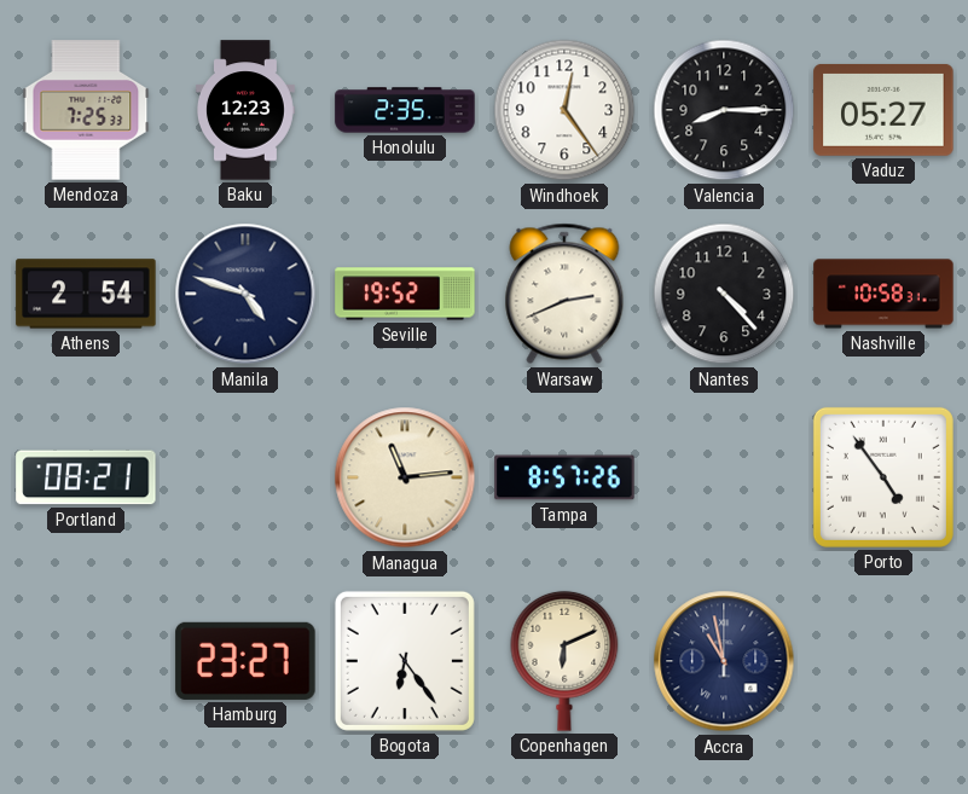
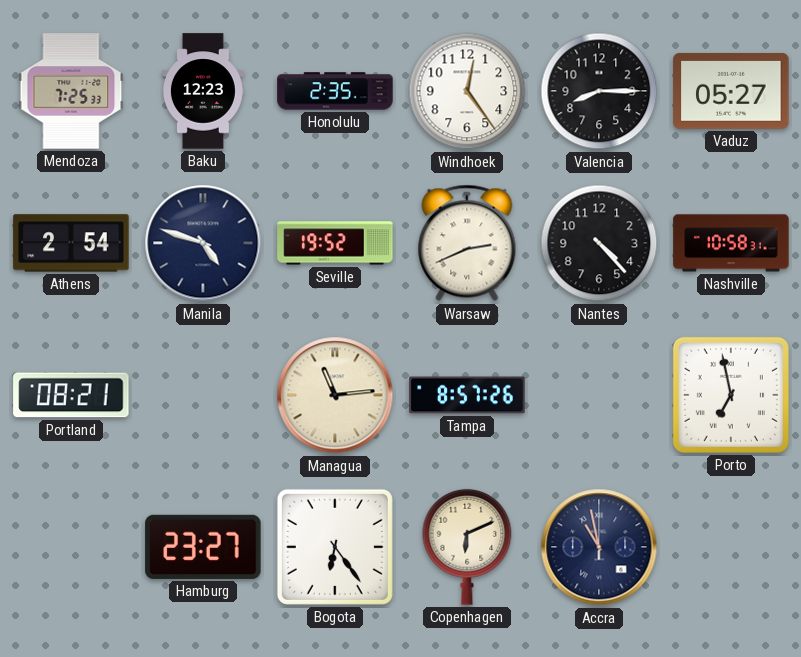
Porto: 4:54 -> 6:58 (731, 395)
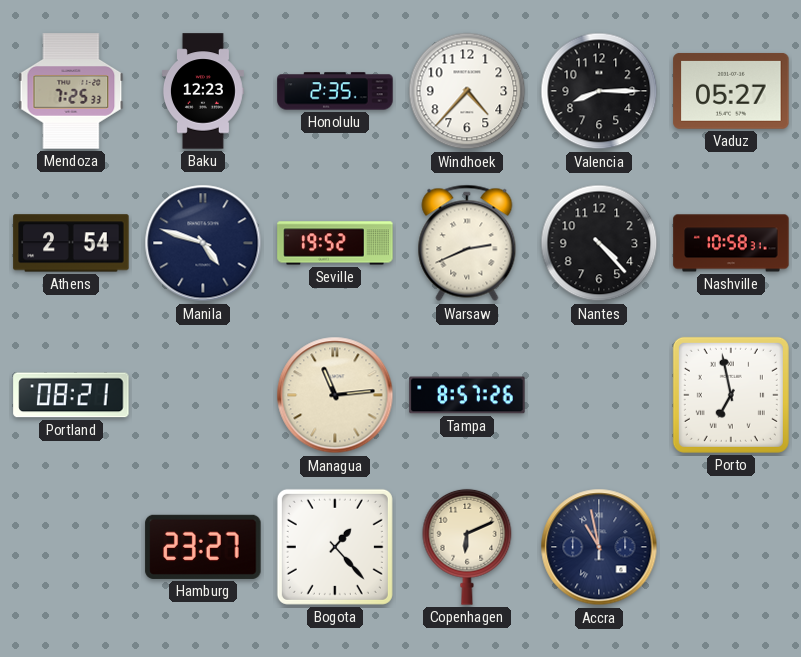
Windhoek: 12:24 -> 4:37 (467, 91)
Bogota: 6:24 -> 1:23 (335, 547)
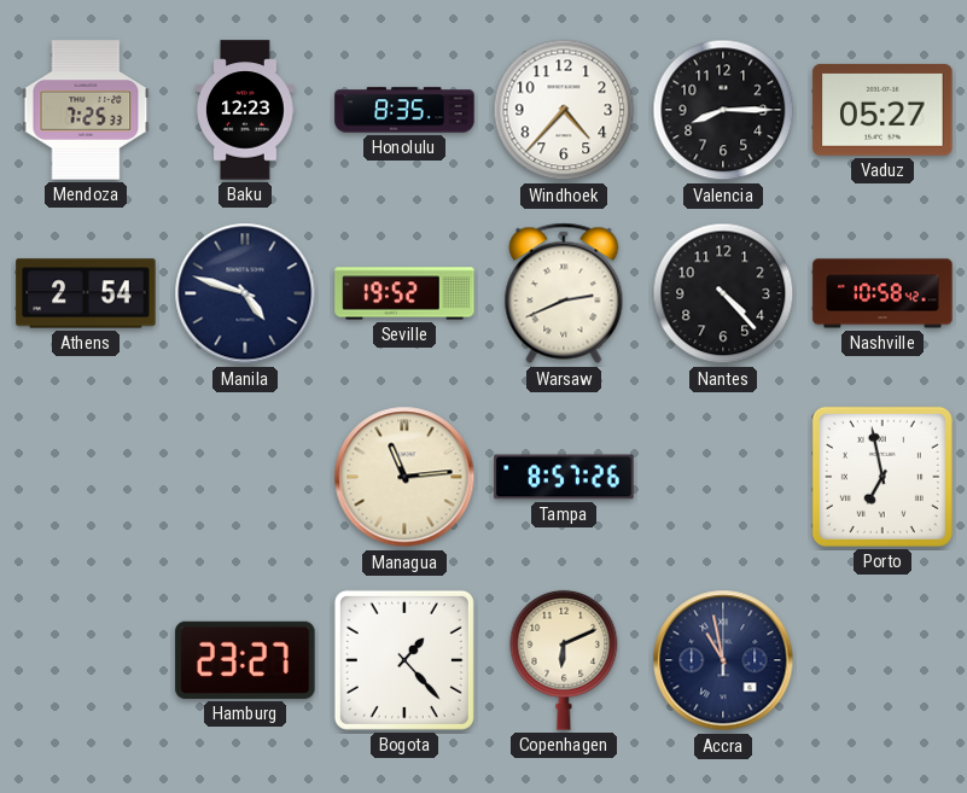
Honolulu: 2:35 -> 8:35 (404, 110)
Nashville: 10:58:31 -> 10:58:42 (882, 293)
Portland: 08:21 -> none (71, 395)
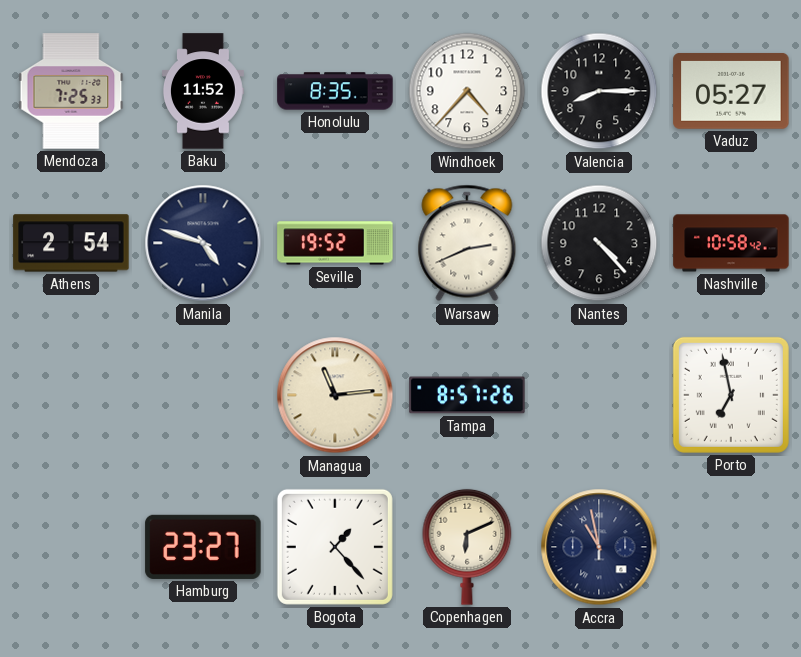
Baku: 12:23 -> 11:52 (203, 91)
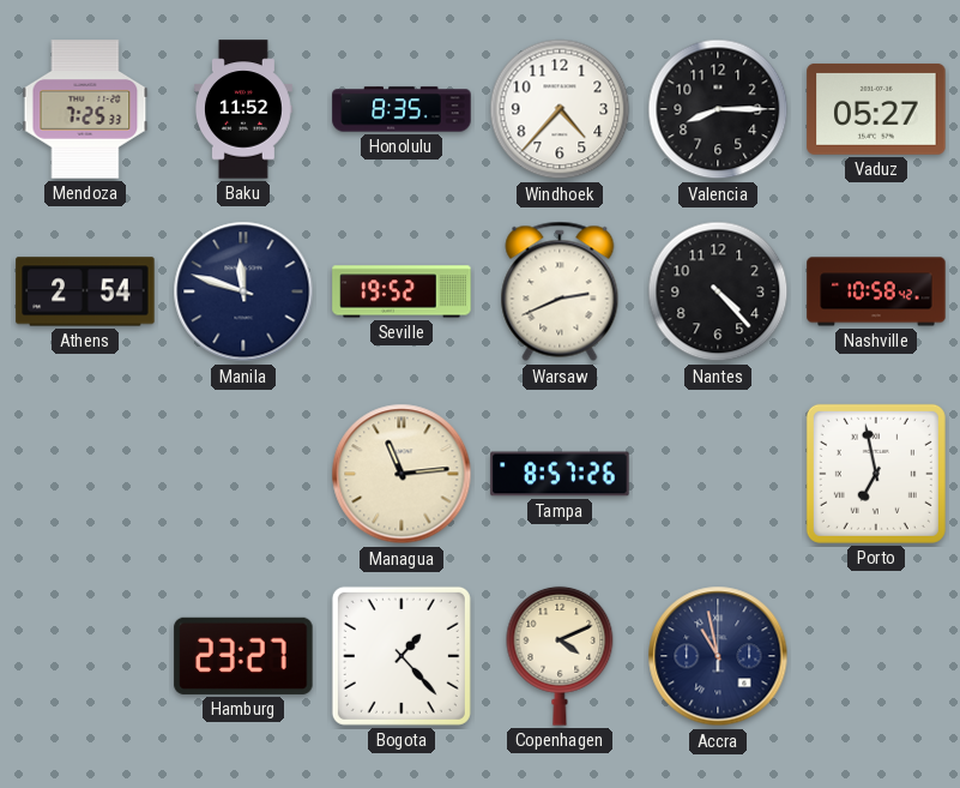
Manila: 4:48 -> 11:48 (243, 291)
Copenhagen: 6:11 -> 4:11 (560, 656)
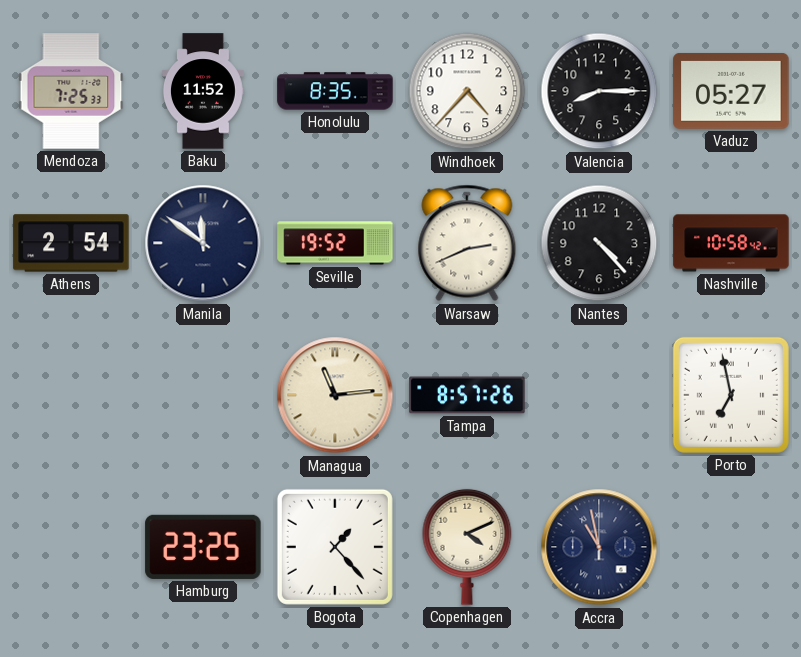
Manila: 11:48 -> 11:51 (203, 243)
Hamburg: 23:27 -> 23:25 (203, 547)
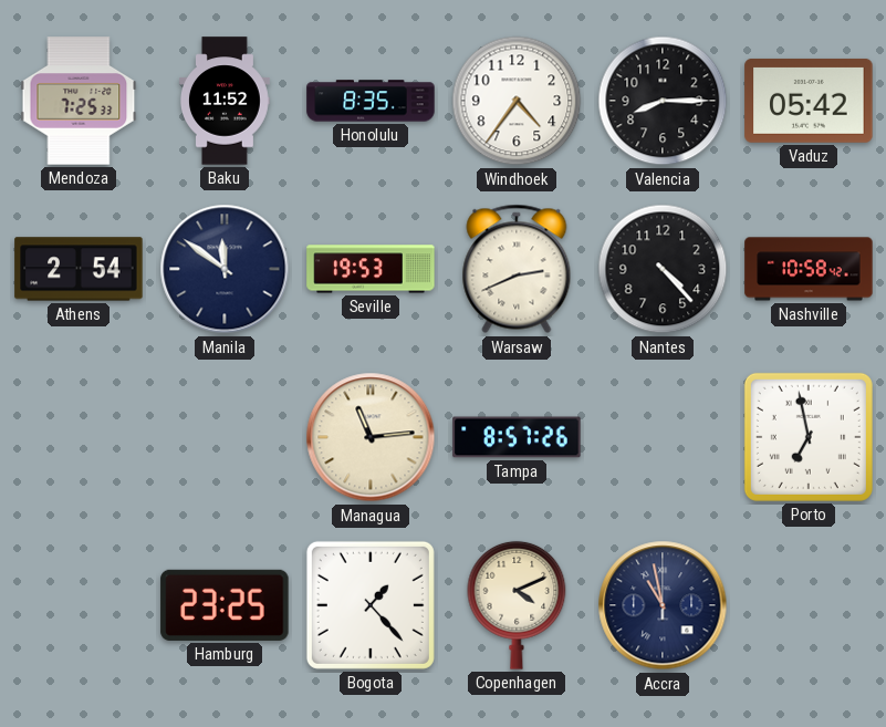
Windhoek: 4:37 -> 4:36 (517, 101)
Vaduz: 05:27 -> 05:42 (809, 101)
Seville: 19:52 -> 19:53 (371, 269)
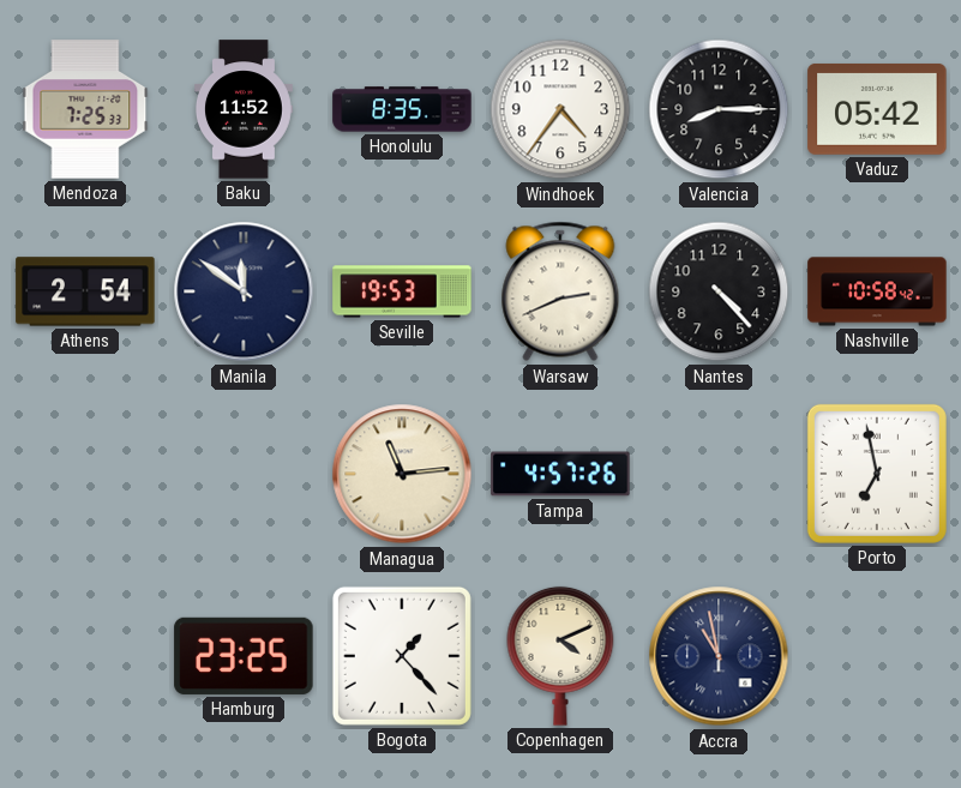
Tampa: 8:57 -> 4:57 (560, 474)
